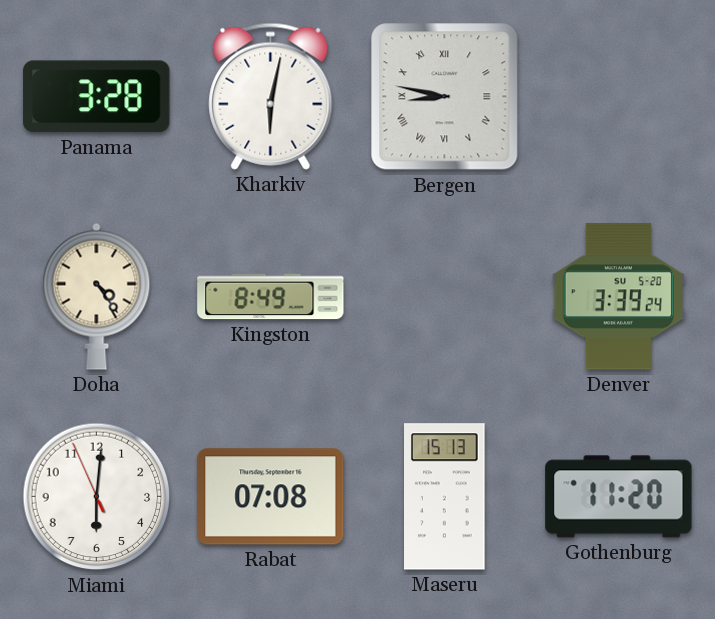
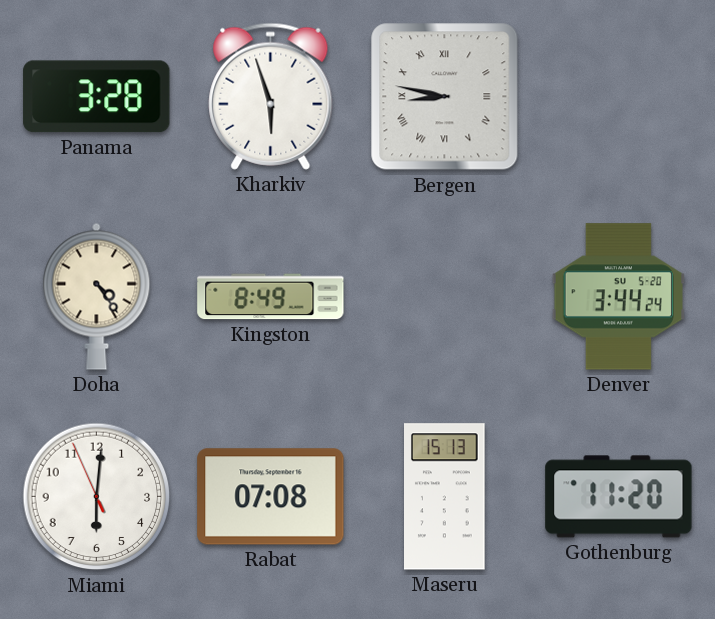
Kharkiv: 6:02 -> 5:57 (271, 96)
Denver: 3:39 -> 3:44 (618, 297)
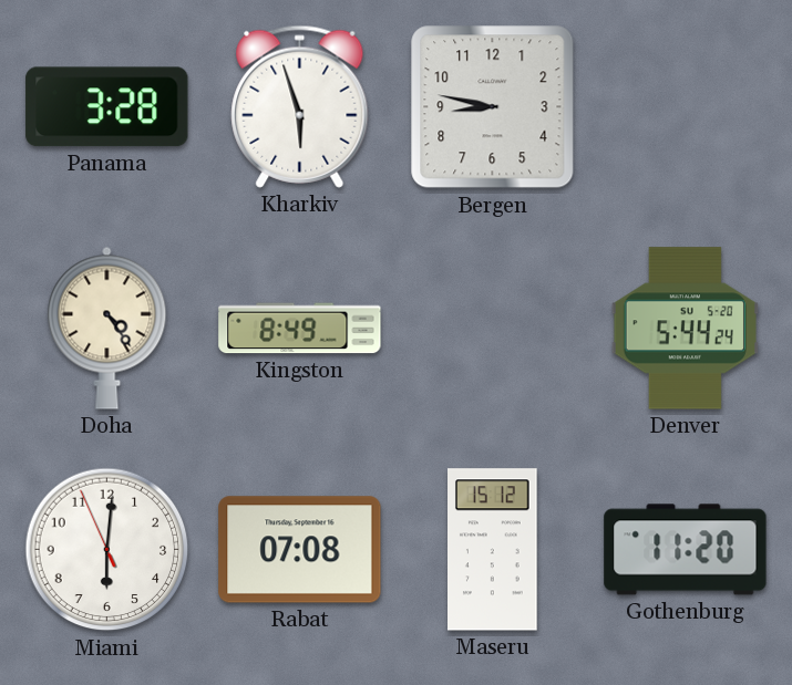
Bergen numerals: Roman -> Arabic (493, 107)
Denver: 3:44 -> 5:44 (685, 329)
Maseru: 15:13 -> 15:12 (493, 550)
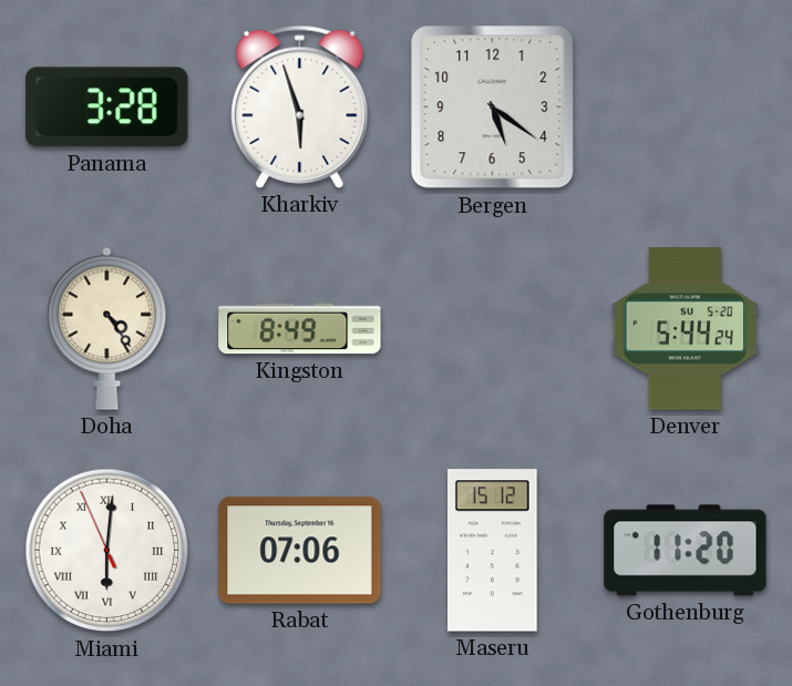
Bergen: 8:47 -> 5:21 (493, 107)
Miami numerals: Arabic -> Roman (107, 551)
Rabat: 07:08 -> 07:06 (300, 551)
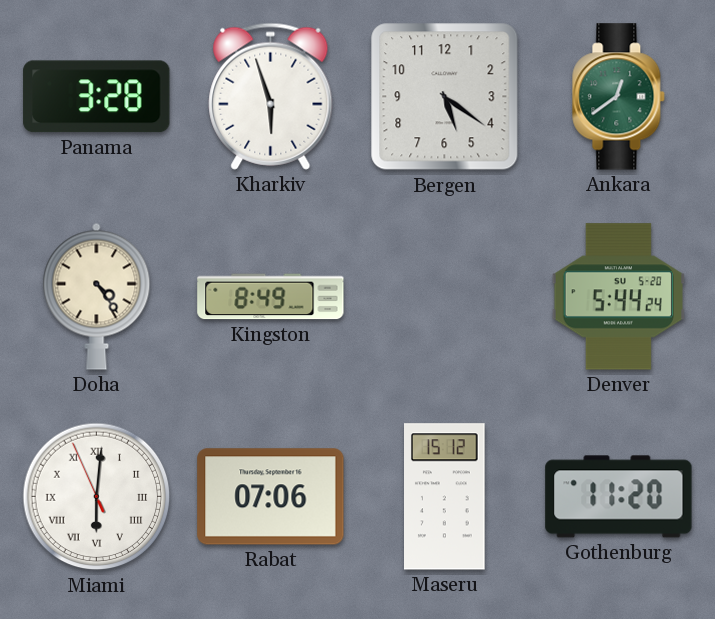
Ankara: none -> 12:39 (619, 97)
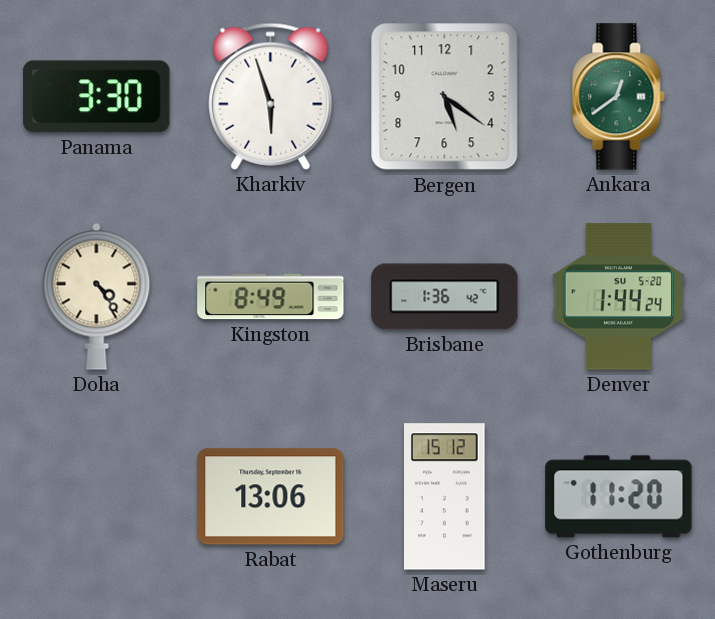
Panama: 3:28 -> 3:30 (97, 97)
Brisbane: none -> 1:36 (445, 297)
Denver: 5:44 -> 1:44 (618, 297)
Miami: 6:00 -> none (97, 497)
Rabat: 07:06 -> 13:06 (271, 497)
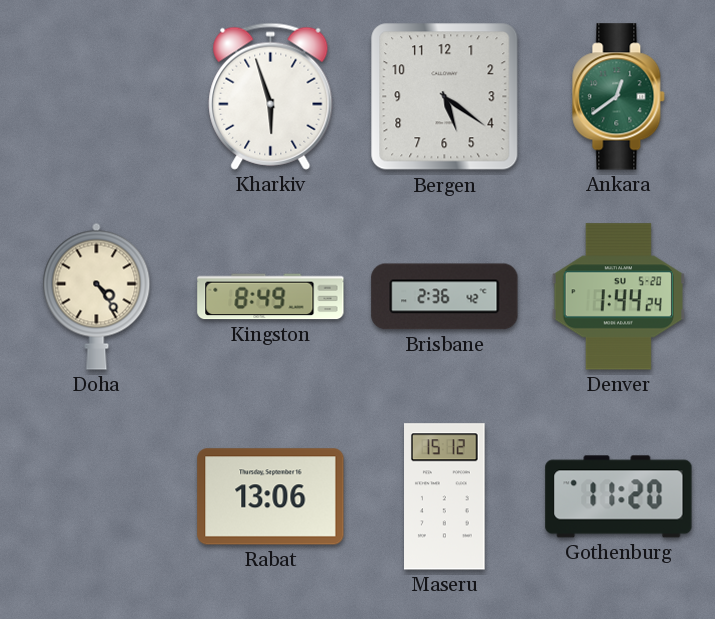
Panama: 3:30 -> none (97, 97)
Brisbane: 1:36 -> 2:36 (445, 297)
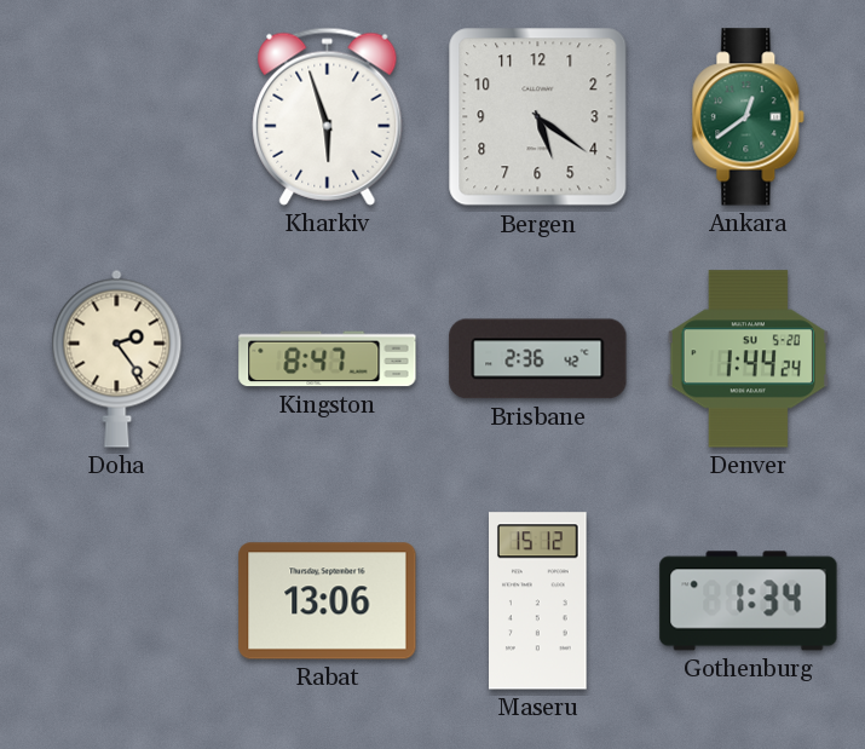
Doha: 4:24 -> 2:24 (117, 358)
Kingston: 8:49 -> 8:47 (328, 359)
Gothenburg: 11:20 -> 1:34 (749, 601)
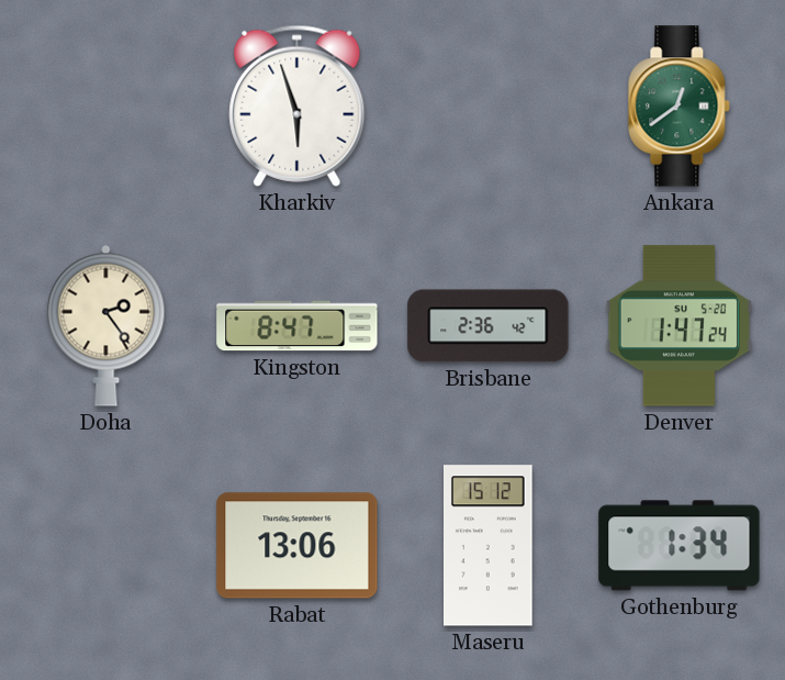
Bergen: 5:21 -> none (538, 117)
Denver: 1:44 -> 1:47 (679, 326)
